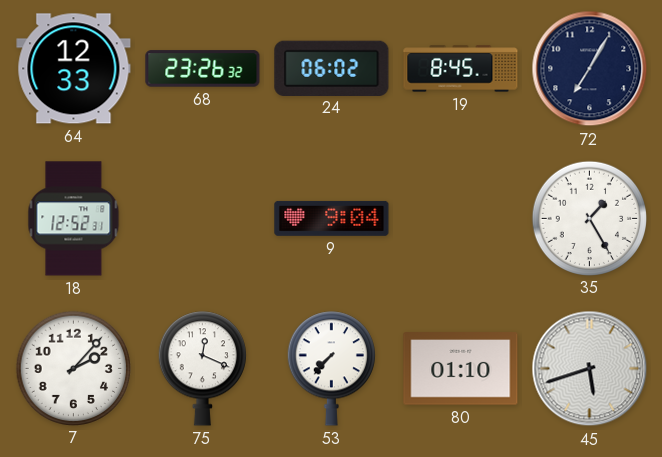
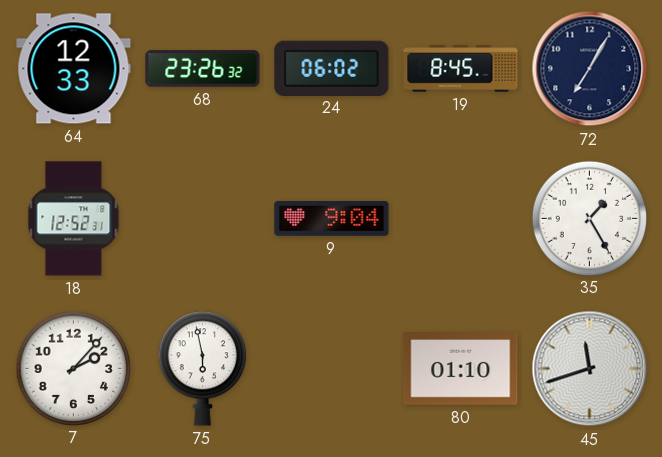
75: 12:19 -> 5:58 (202, 369)
53: 7:37 -> none (331, 369)
45: 5:42 -> 11:42 (590, 369)
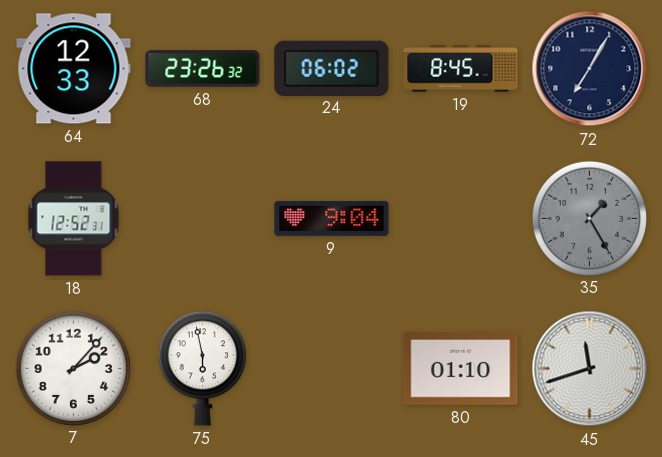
35 dial: white -> grey (589, 218)
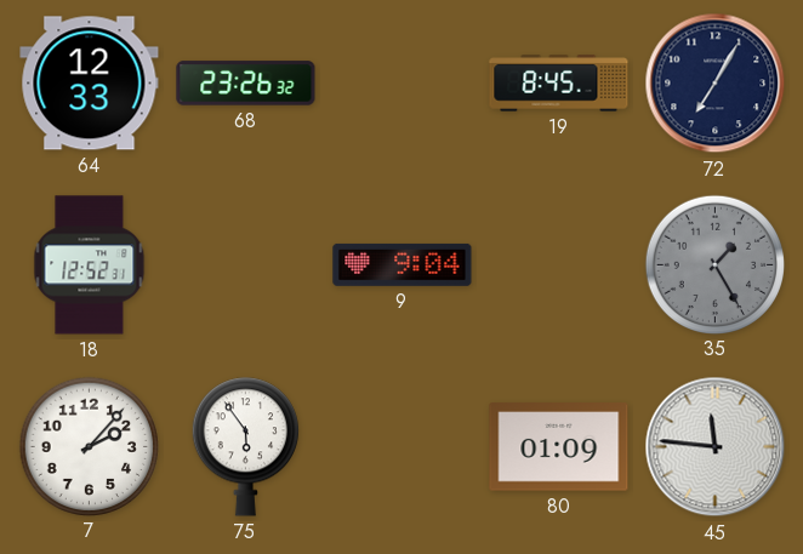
24: 06:02 -> none (332, 68)
75: 5:58 -> 5:54 (245, 447)
80: 01:10 -> 01:09 (559, 447)
45: 11:42 -> 11:46 (716, 447)
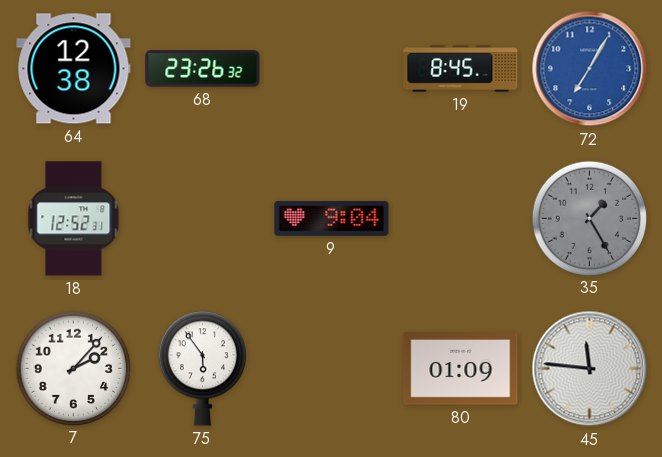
64: 12:33 -> 12:38 (74, 69)
72 dial: navy -> blue (590, 69)
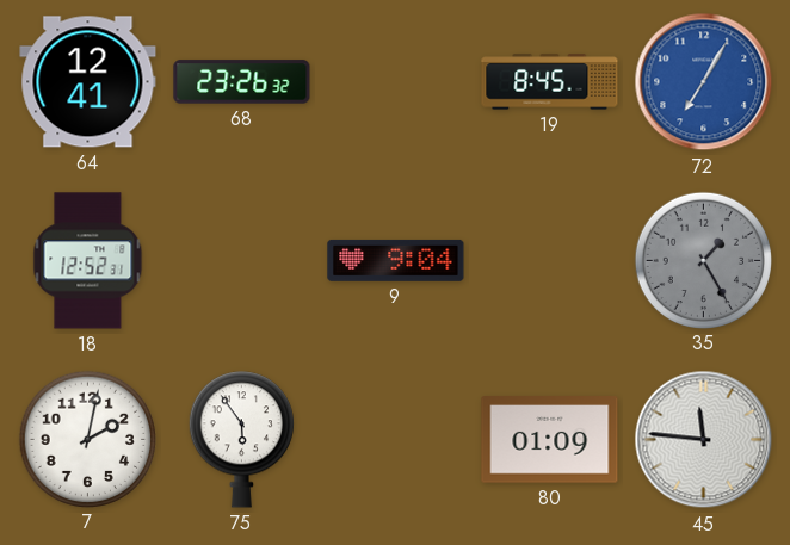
64: 12:38 -> 12:41 (88, 82)
7: 2:07 -> 2:02 (87, 439)
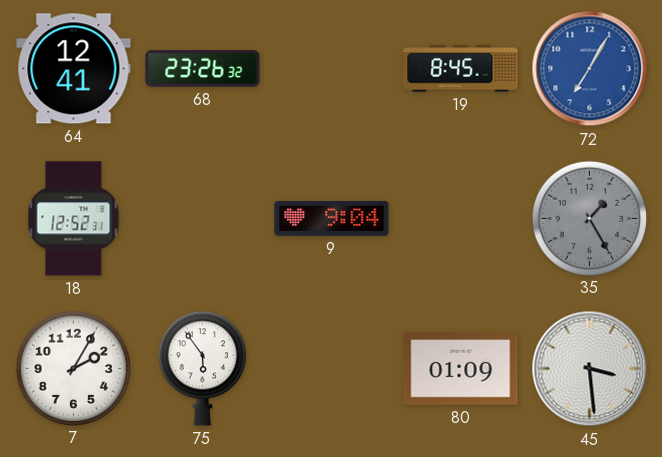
7: 2:02 -> 2:05 (73, 368)
45: 11:46 -> 3:29 (590, 369)
